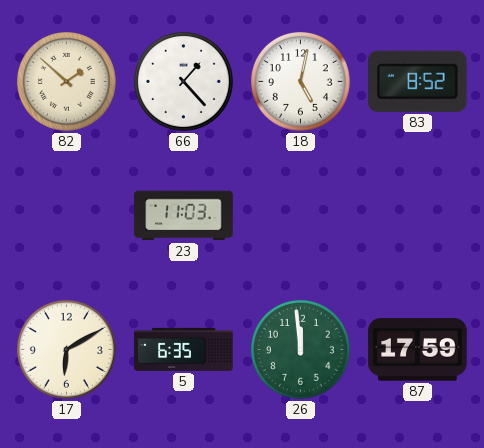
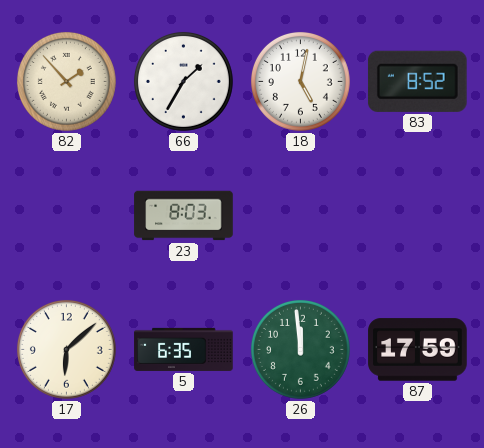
82: 1:52 -> 1:53 (66, 81)
66: 1:23 -> 1:35 (183, 81)
23: 11:03 -> 8:03 (184, 216)
17: 6:10 -> 6:08 (66, 349)
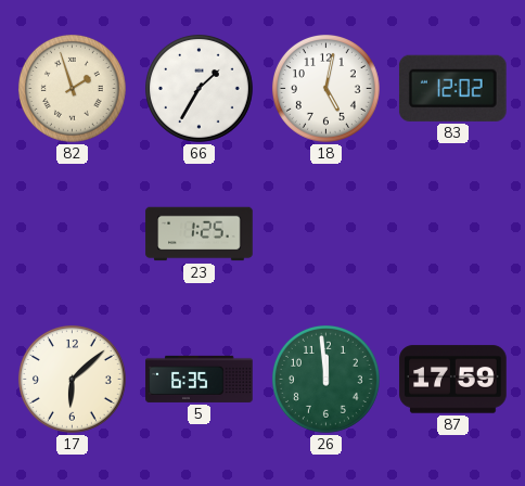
82: 1:53 -> 1:57 (72, 88)
83: 8:52 -> 12:02 (452, 88)
23: 8:03 -> 1:25 (200, 234)
